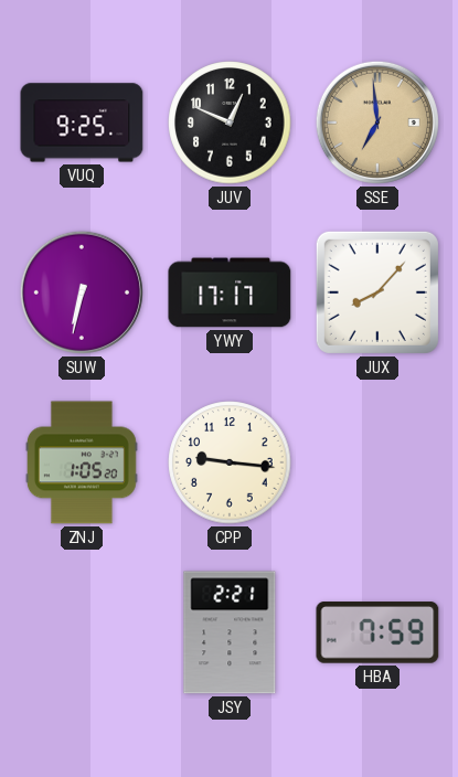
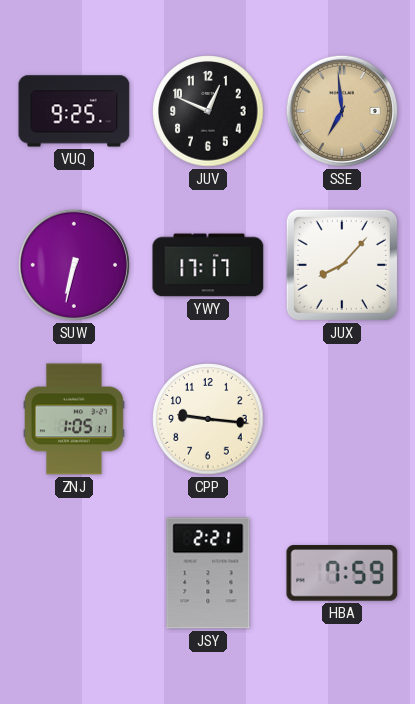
ZNJ: 1:05:20 -> 1:05:11 (74, 419)
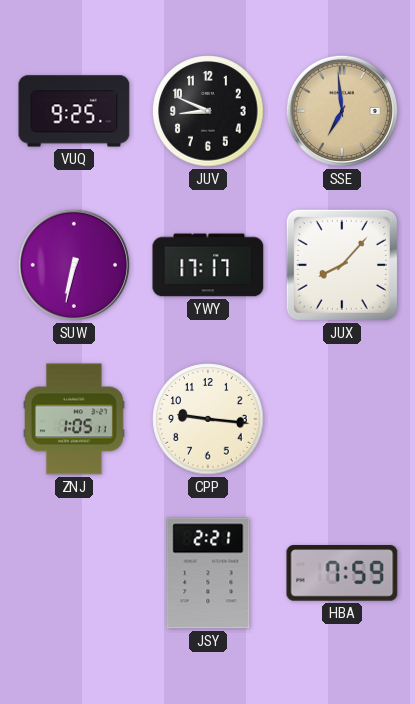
JUV: 12:49 -> 8:49 (208, 111)
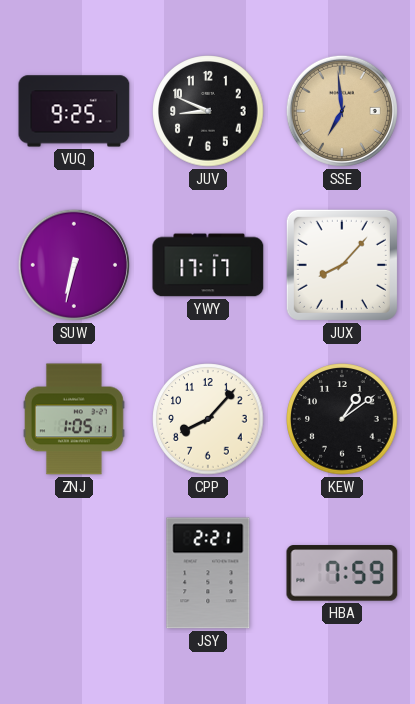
CPP: 9:16 -> 8:07 (208, 419)
KEW: none -> 1:09 (342, 419)
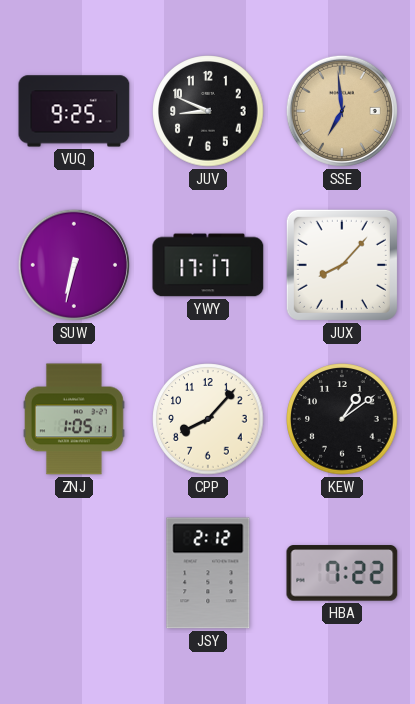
JSY: 2:21 -> 2:12 (208, 573)
HBA: 7:59 -> 7:22 (342, 573)
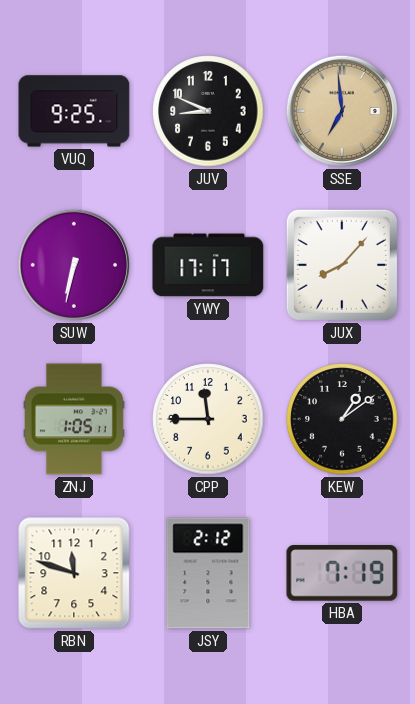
CPP: 8:07 -> 11:45 (208, 419)
RBN: none -> 11:48 (74, 573)
HBA: 7:22 -> 7:19 (342, 573)
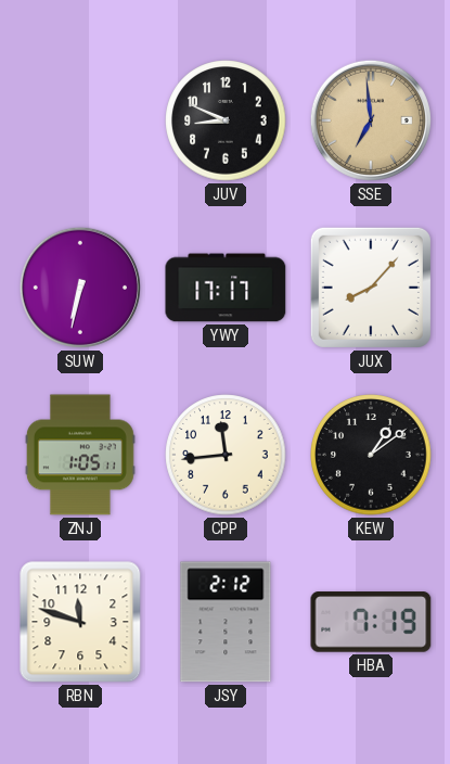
VUQ: 9:25 -> none (74, 111)
CPP: 11:45 -> 11:44 (226, 455)
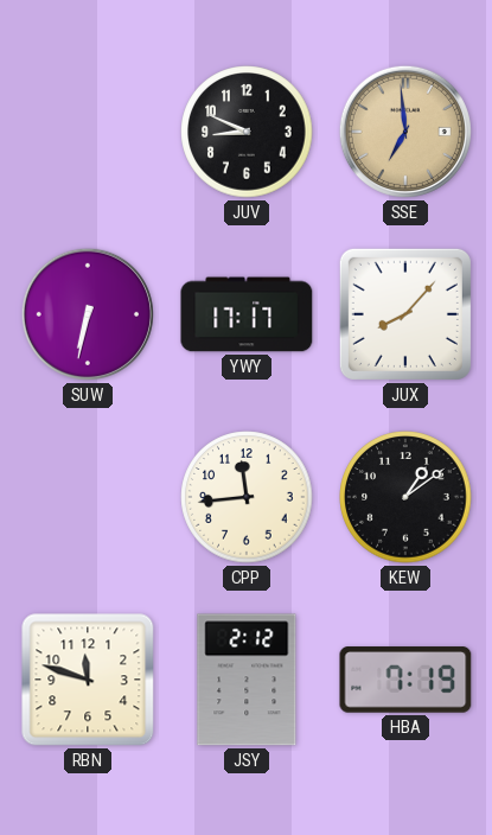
ZNJ: 1:05 -> none (80, 455)
